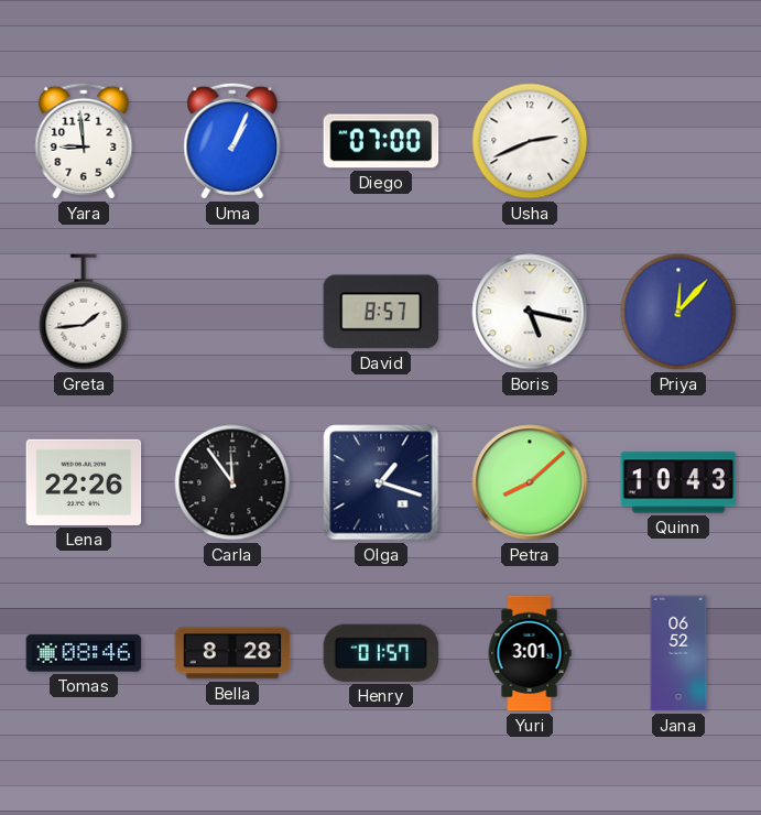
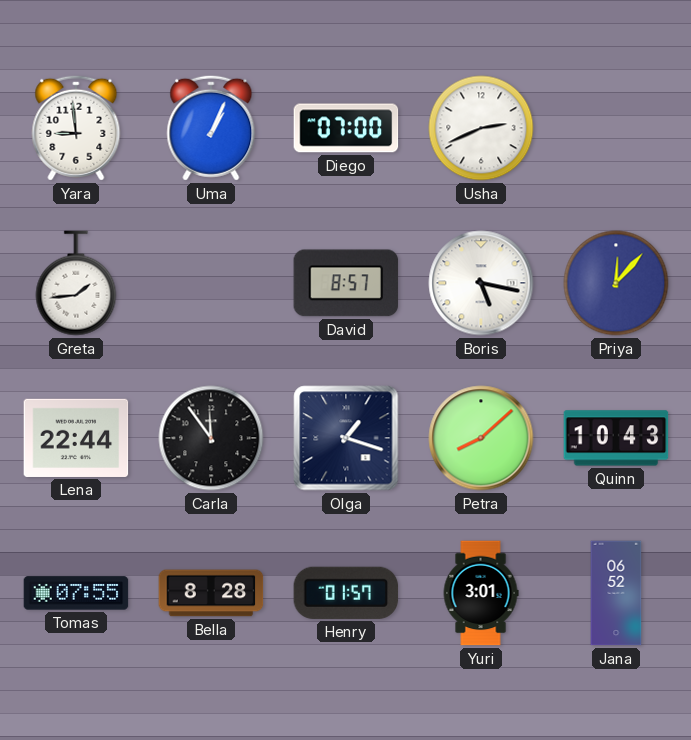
Lena: 22:26 -> 22:44 (76, 438)
Tomas: 08:46 -> 07:55 (76, 593)
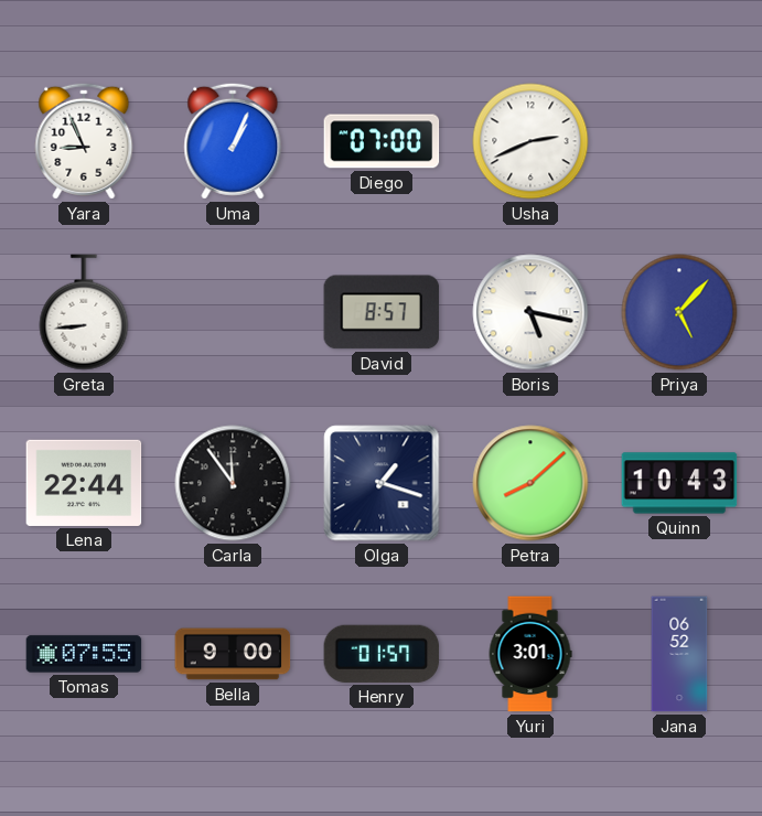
Yara: 8:59 -> 8:56 (84, 141)
Greta: 1:44 -> 8:44 (84, 312)
Priya: 12:07 -> 5:07 (679, 312)
Bella: 8:28 -> 9:00 (233, 654)
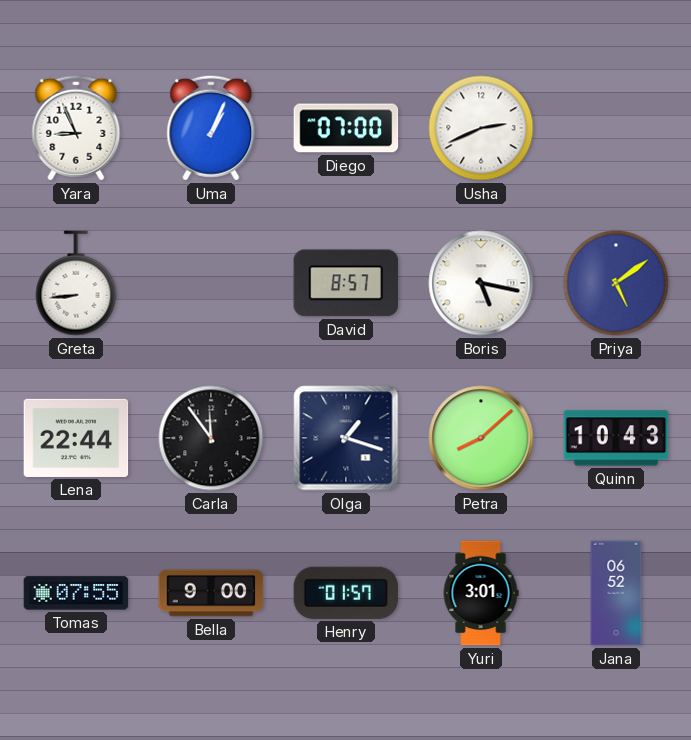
Priya: 5:07 -> 5:09 (616, 283)
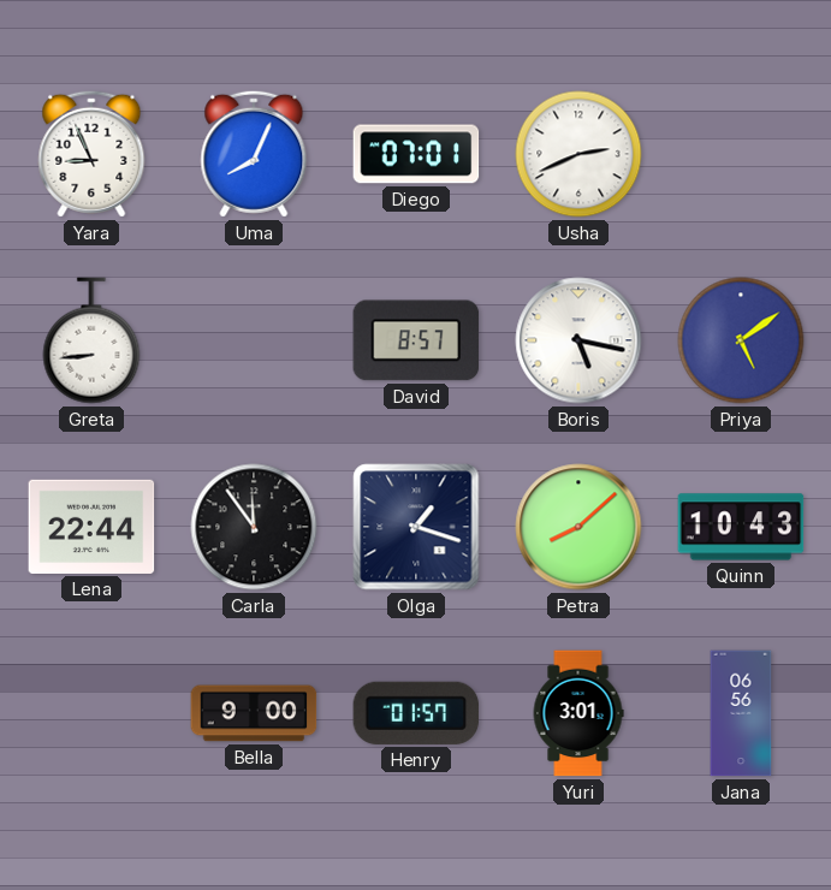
Uma: 1:04 -> 8:04 (254, 154)
Diego: 07:00 -> 07:01 (416, 154)
Tomas: 07:55 -> none (76, 593)
Jana: 06:52 -> 06:56 (741, 713)
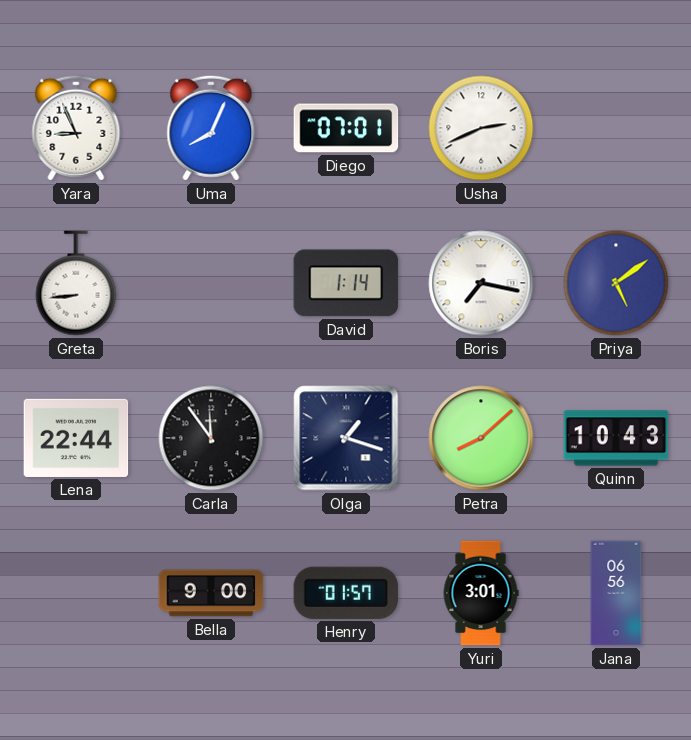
David: 8:57 -> 1:14 (346, 283)
Boris: 5:17 -> 7:17 (481, 283)
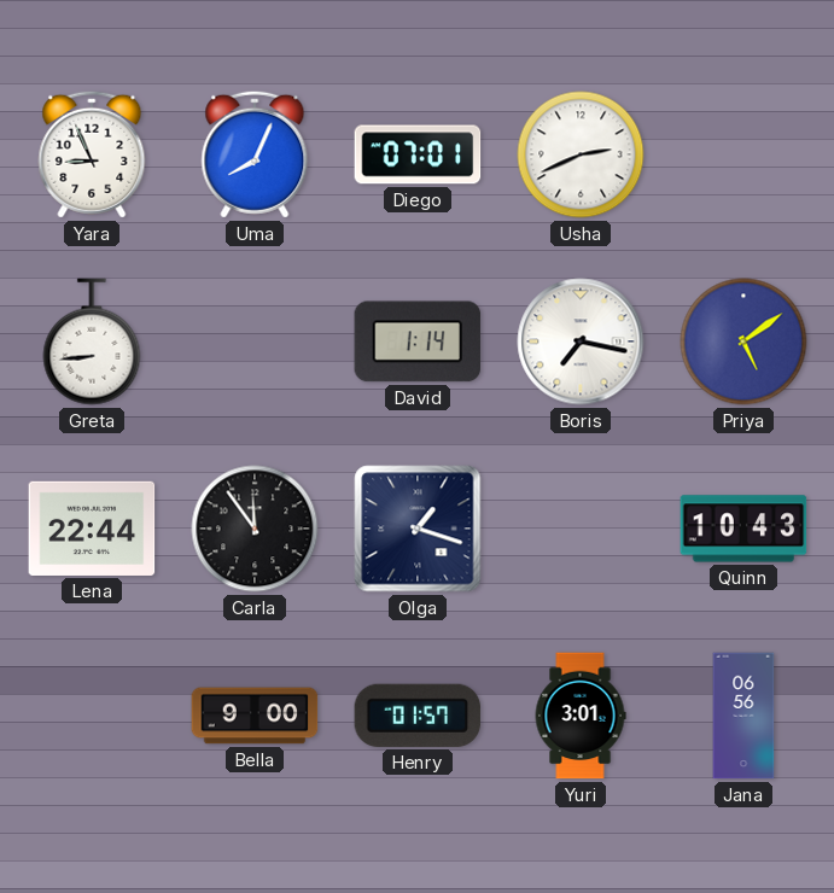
Petra: 8:08 -> none (481, 438)
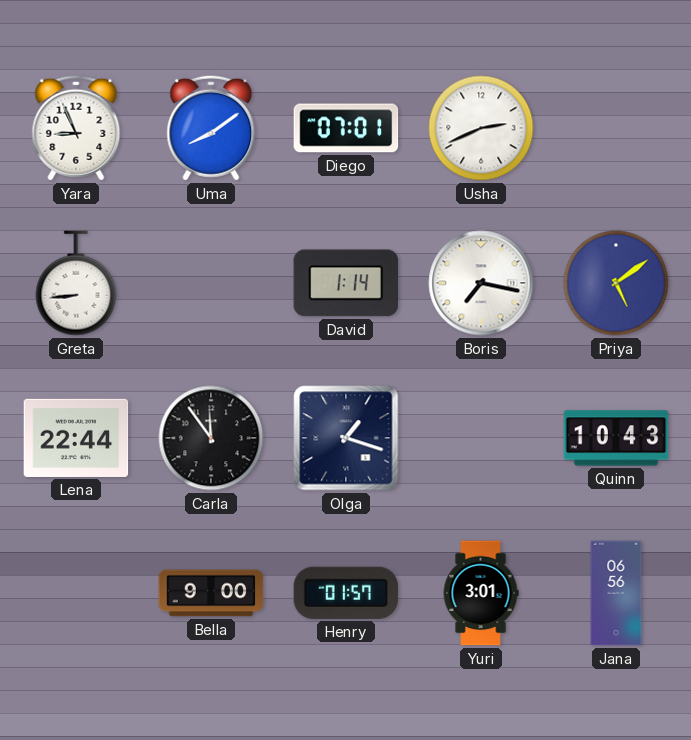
Uma: 8:04 -> 8:09 (211, 128)
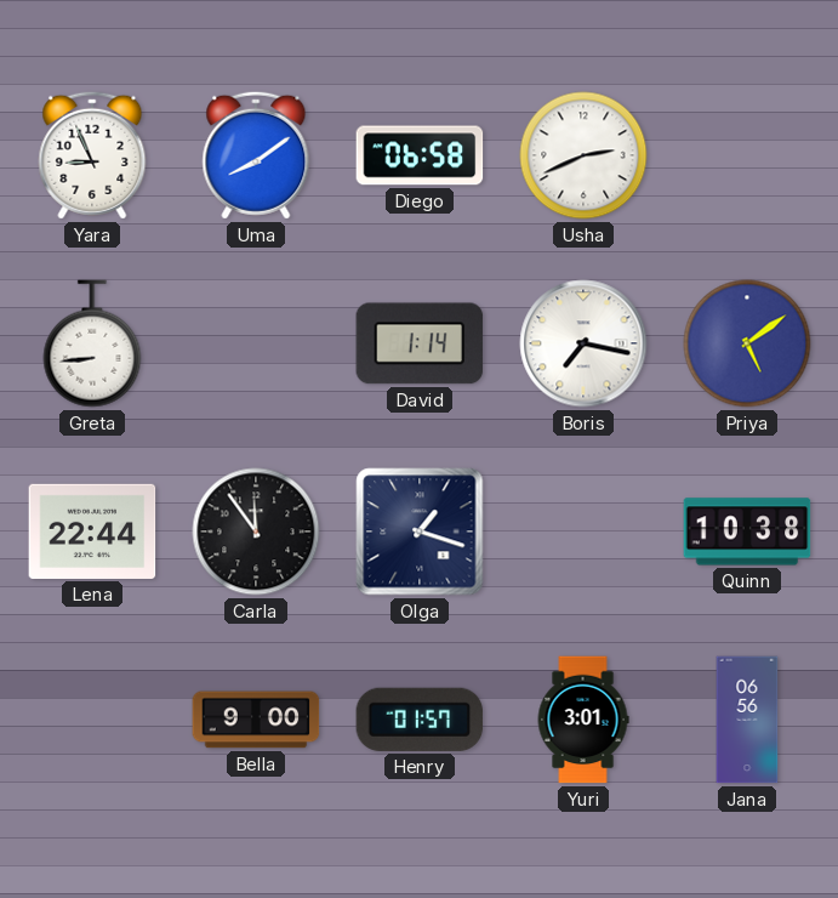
Diego: 07:01 -> 06:58 (420, 155)
Quinn: 10:43 -> 10:38 (747, 532)
